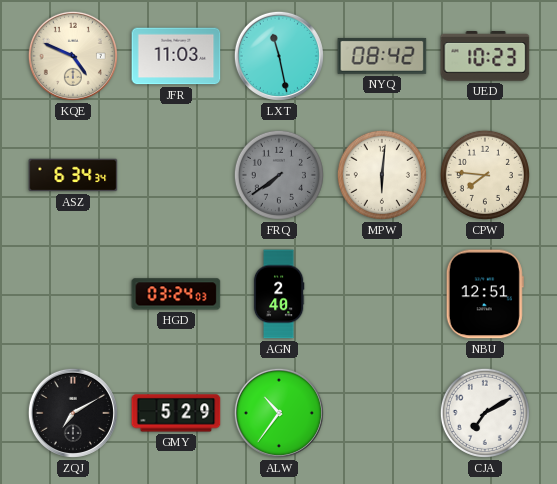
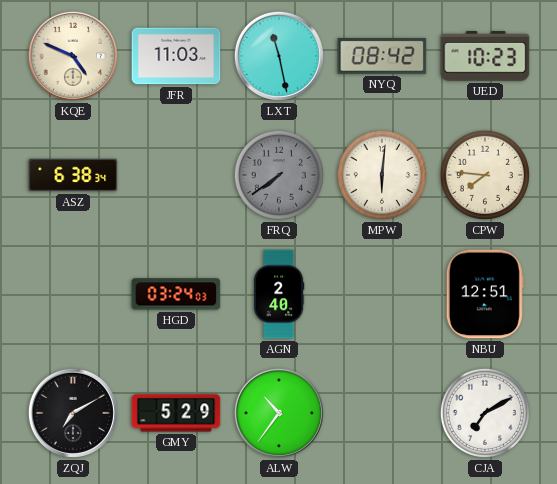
ASZ: 6:34 -> 6:38 (73, 175)
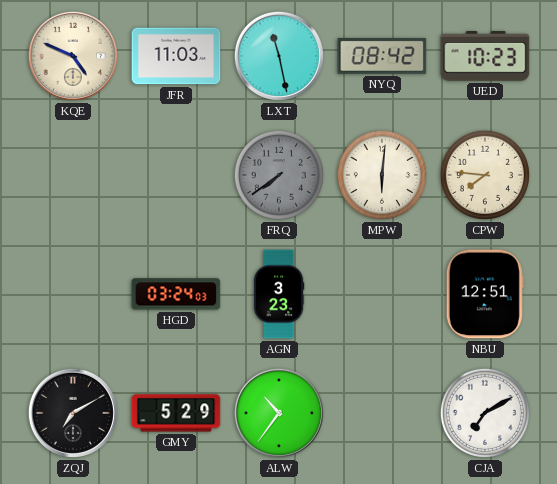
ASZ: 6:38 -> none (73, 175)
AGN: 2:40 -> 3:23 (279, 294)
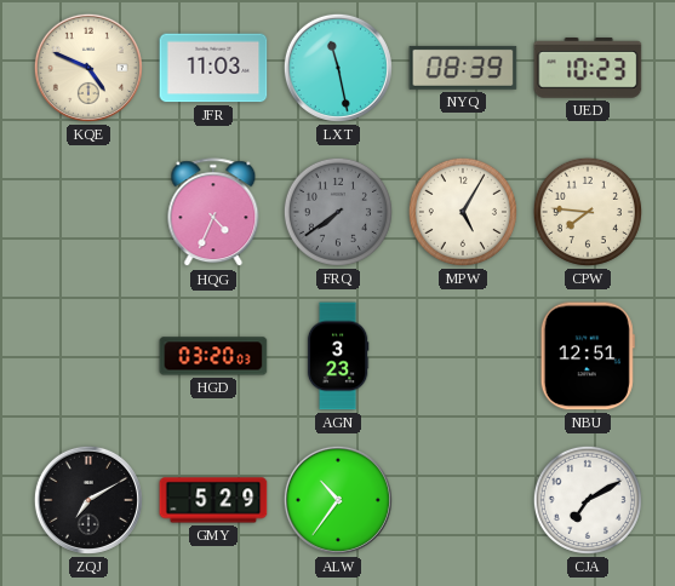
NYQ: 08:42 -> 08:39 (463, 68)
HQG: none -> 4:34 (213, 213)
MPW: 6:01 -> 5:05 (463, 212)
HGD: 03:24 -> 03:20 (213, 356)
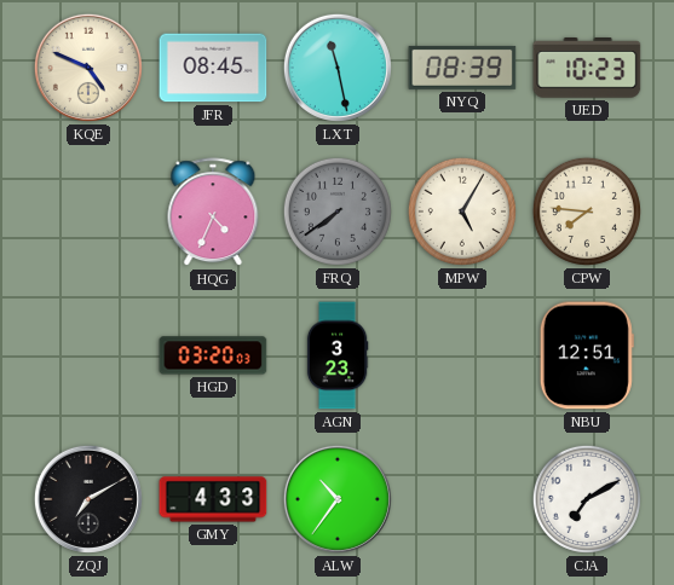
JFR: 11:03 -> 08:45 (213, 68)
GMY: 5:29 -> 4:33 (213, 499)
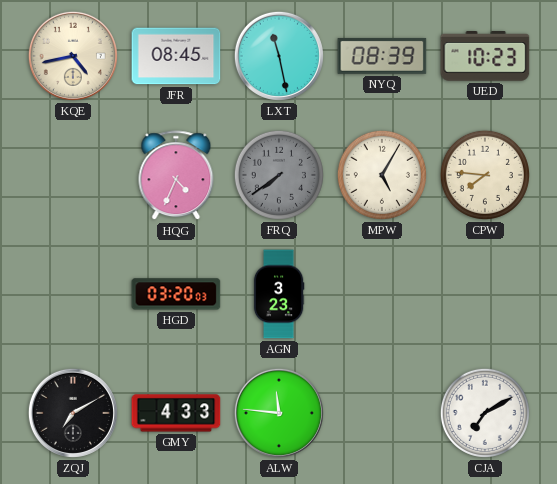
KQE: 4:49 -> 4:43 (73, 56)
NBU: 12:51 -> none (587, 355)
ALW: 10:36 -> 11:46 (279, 413)
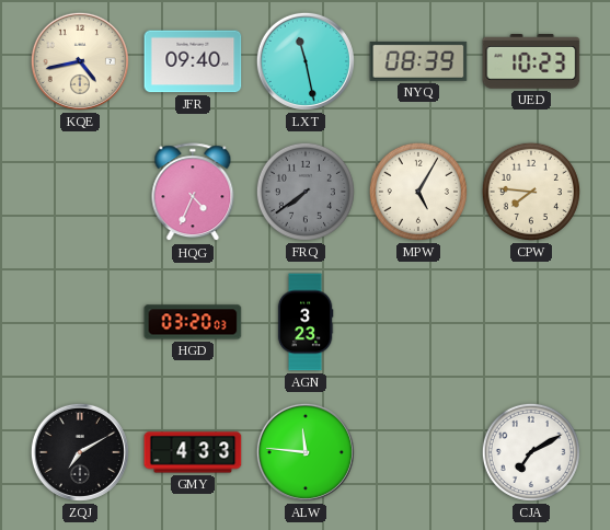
JFR: 08:45 -> 09:40 (193, 61)
